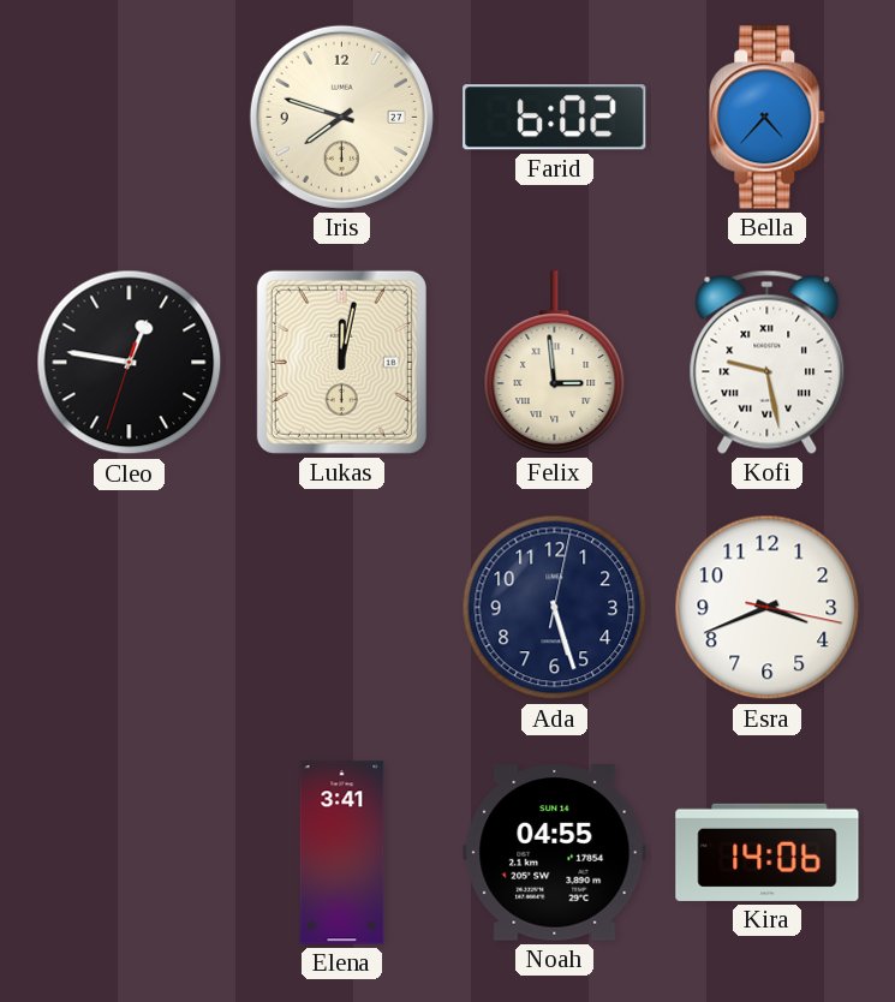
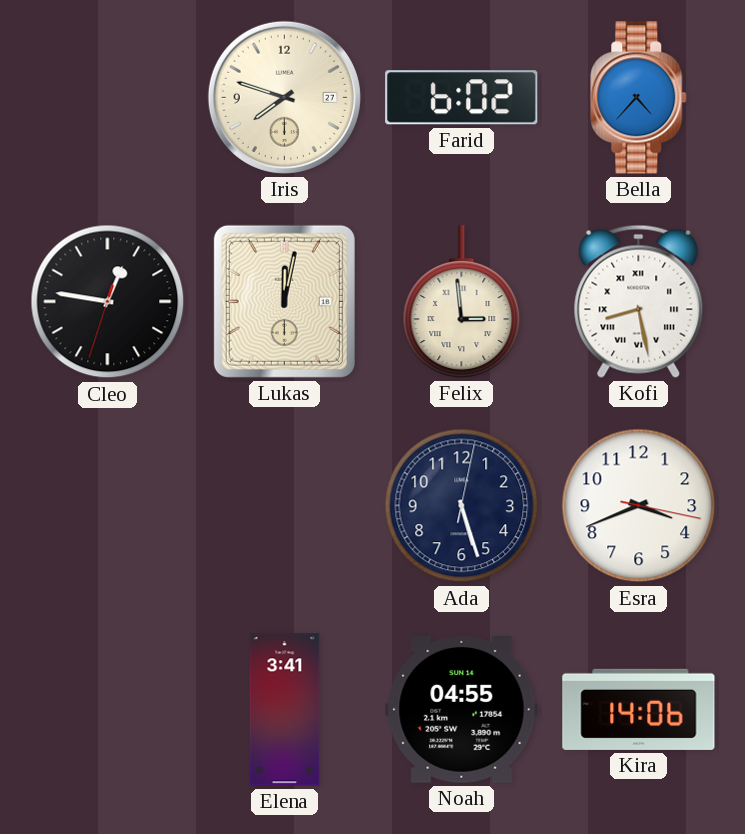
Kofi: 9:28 -> 8:28 (639, 301)
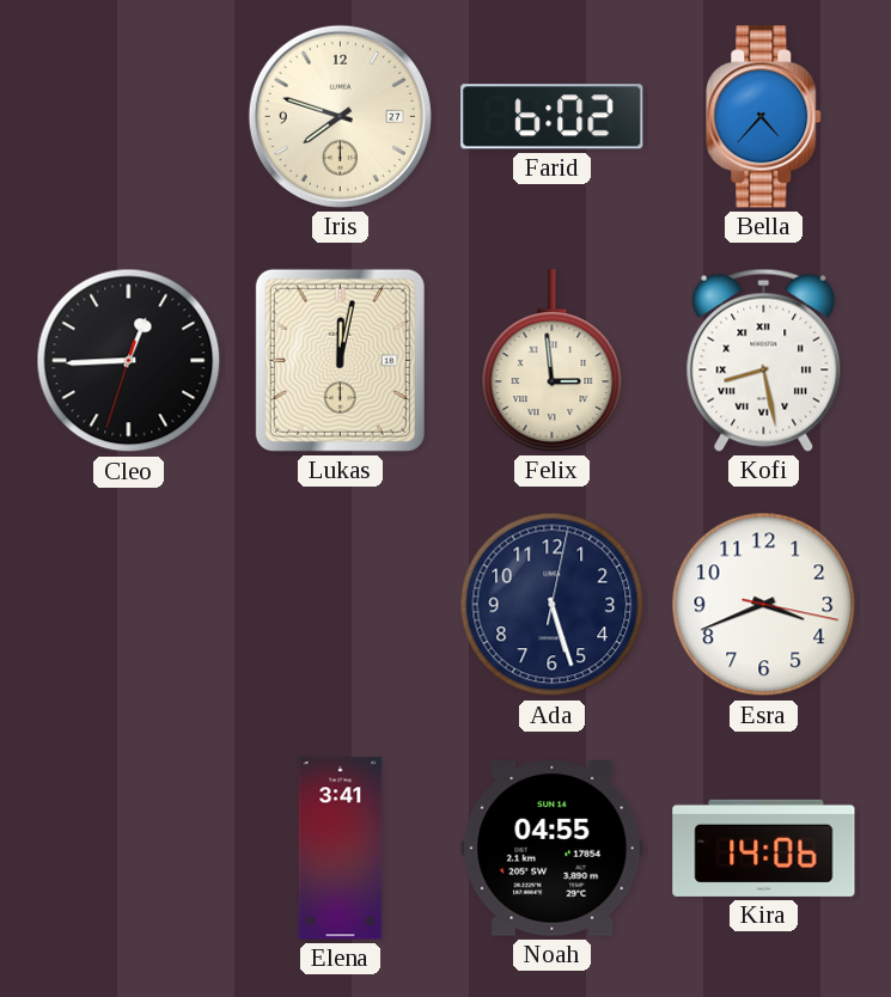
Cleo: 12:46 -> 12:44 (129, 361)
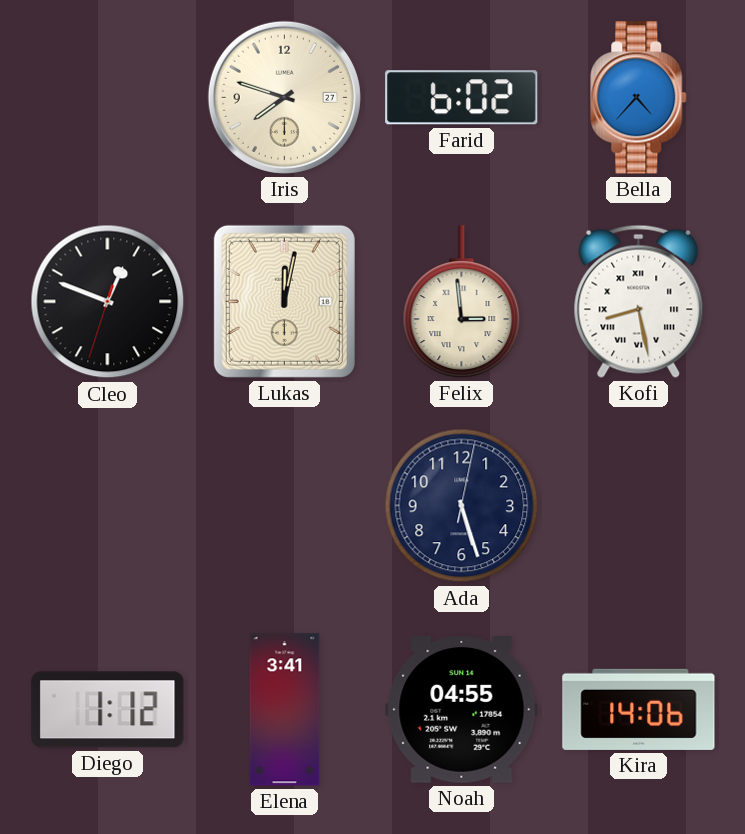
Cleo: 12:44 -> 12:48 (108, 302)
Esra: 3:41 -> none (764, 605)
Diego: none -> 1:12 (108, 710)
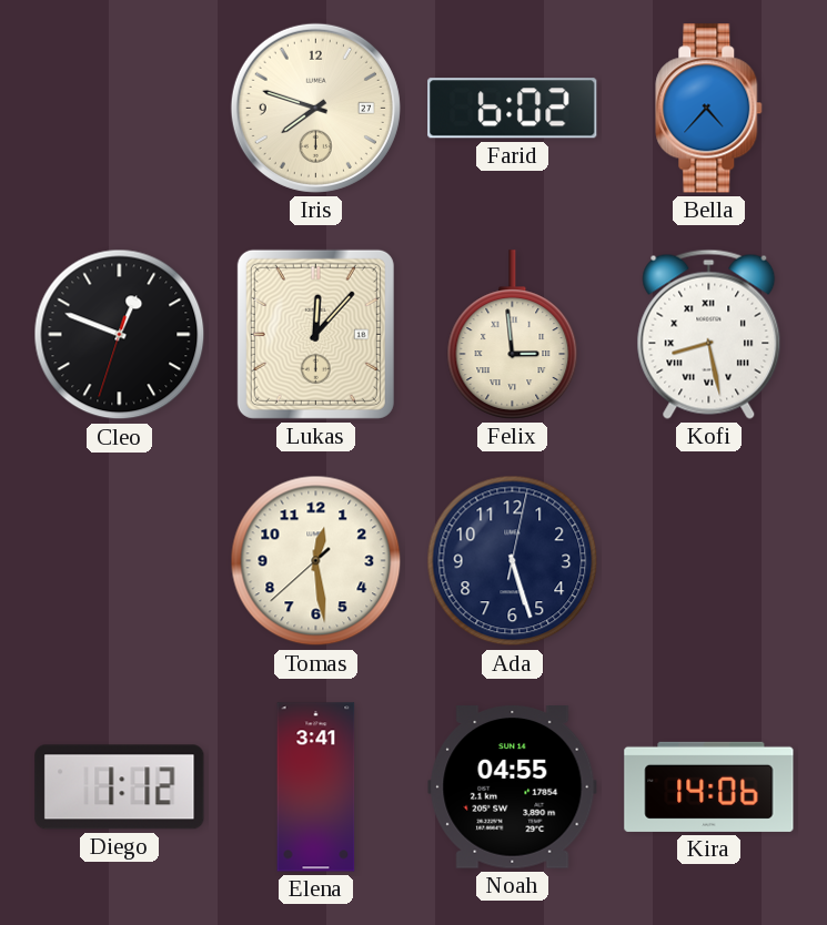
Lukas: 12:02 -> 12:07 (315, 334)
Tomas: none -> 12:28 (316, 561)
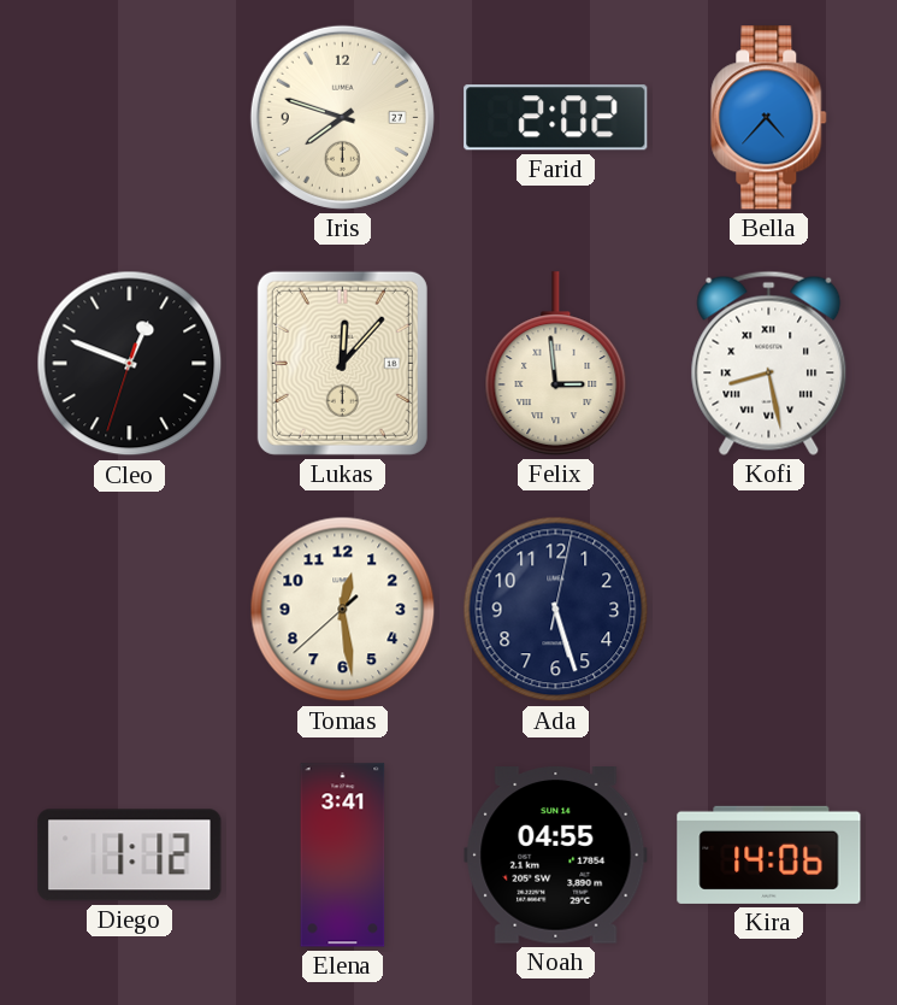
Farid: 6:02 -> 2:02 (556, 118)
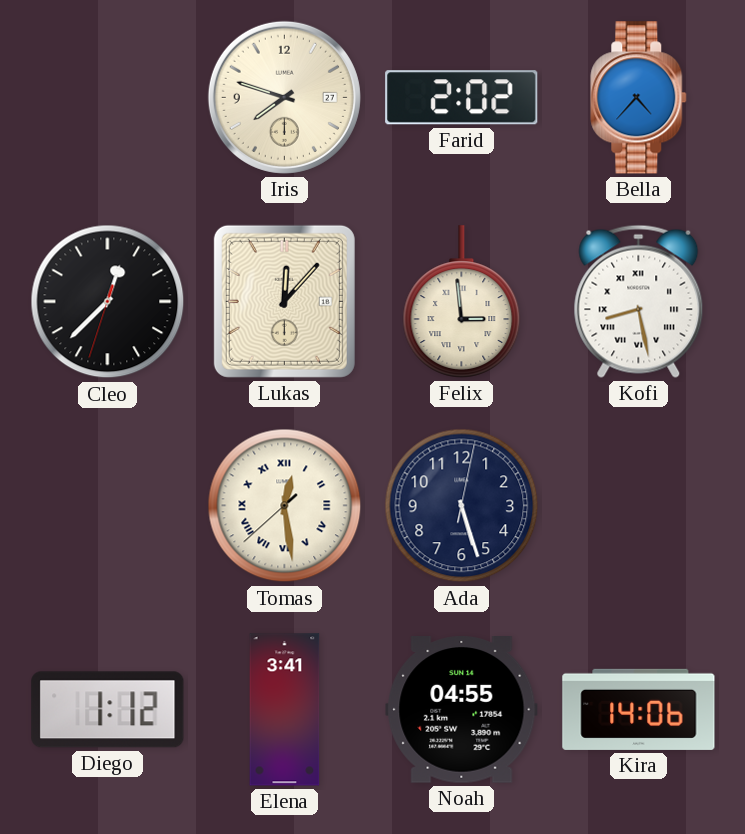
Cleo: 12:48 -> 12:37 (108, 302)
Tomas numerals: Arabic -> Roman (285, 506)
